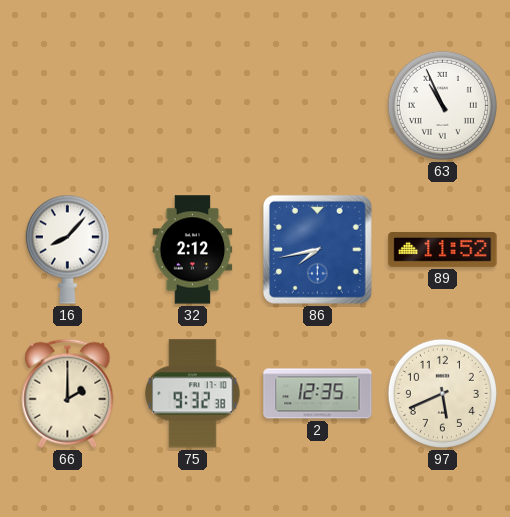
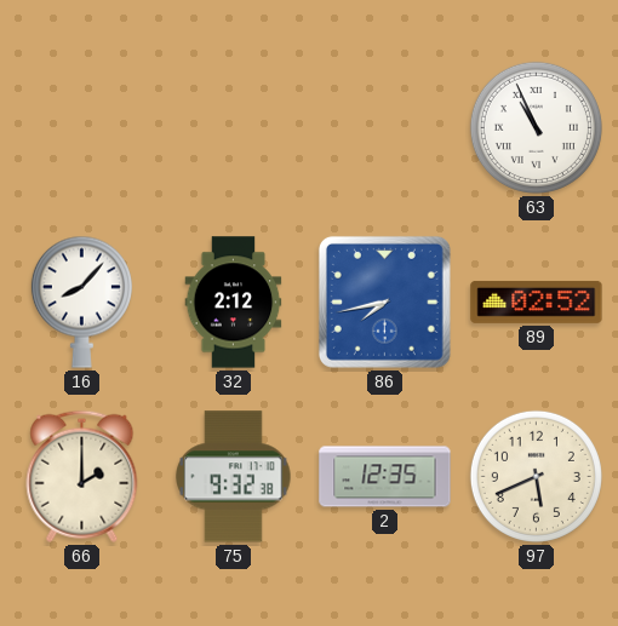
89: 11:52 -> 02:52 (537, 301)
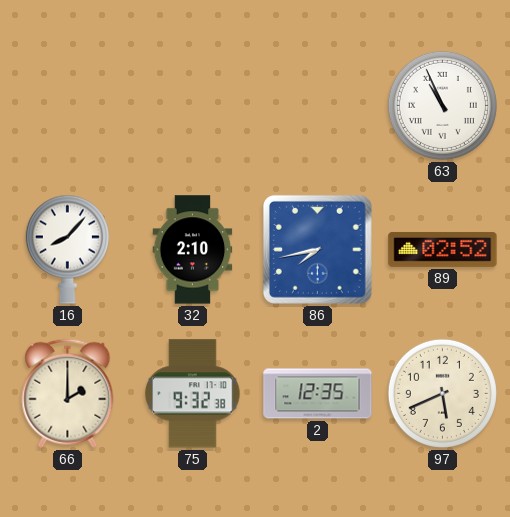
32: 2:12 -> 2:10 (193, 250)
